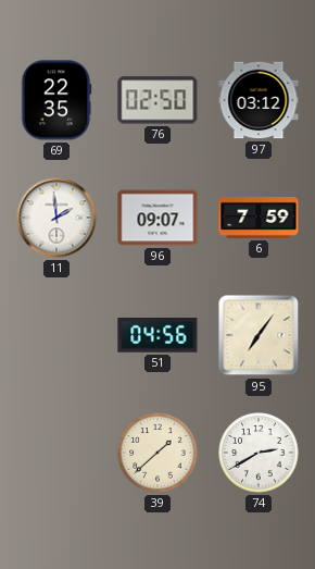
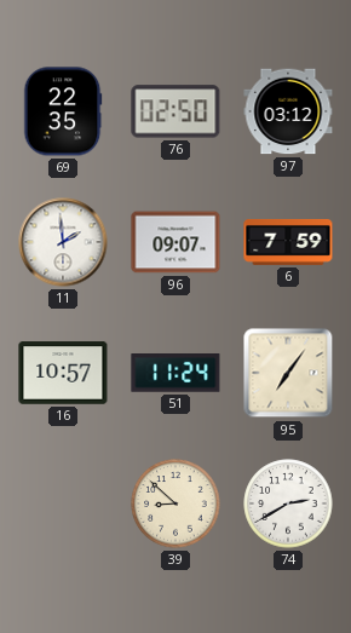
16: none -> 10:57 (63, 373)
51: 04:56 -> 11:24 (175, 374)
39: 1:38 -> 8:52 (175, 503)
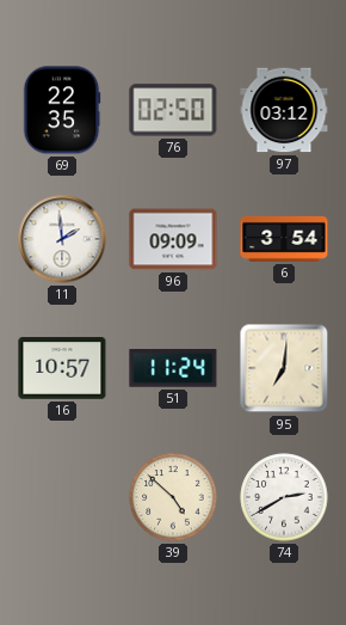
96: 09:07 -> 09:09 (173, 239)
6: 7:59 -> 3:54 (284, 239)
95: 7:06 -> 7:01 (284, 368)
39: 8:52 -> 4:52 (173, 497)
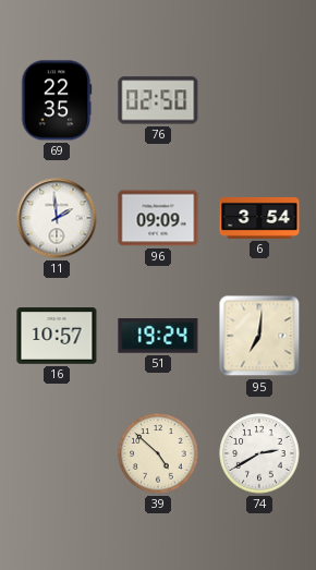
97: 03:12 -> none (284, 110)
51: 11:24 -> 19:24 (158, 337)
